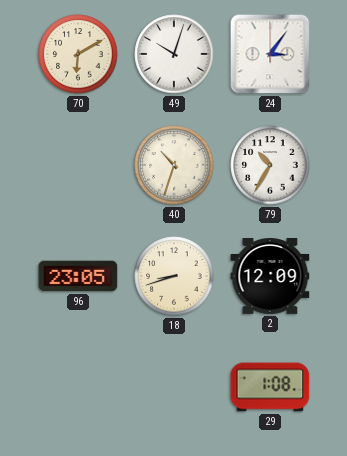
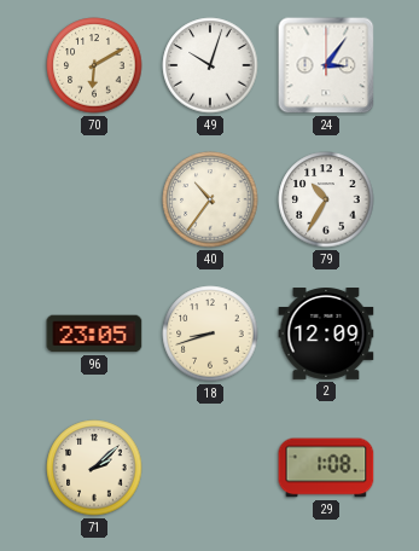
40: 10:33 -> 10:36 (210, 199)
71: none -> 2:08 (94, 468)
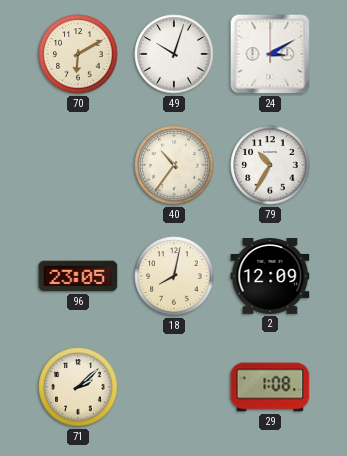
24: 3:06 -> 3:10 (270, 54)
18: 8:42 -> 8:02 (174, 276)
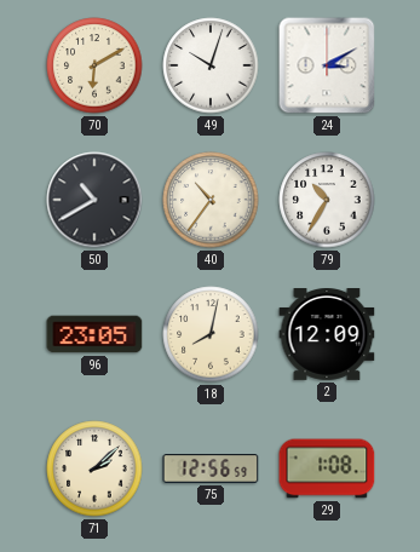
50: none -> 10:40 (94, 200)
75: none -> 12:56 (211, 470)
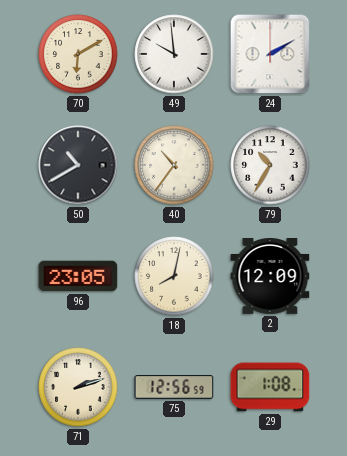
49: 10:03 -> 9:59 (174, 54)
24: 3:10 -> 2:10 (270, 54)
71: 2:08 -> 2:12 (78, 387)
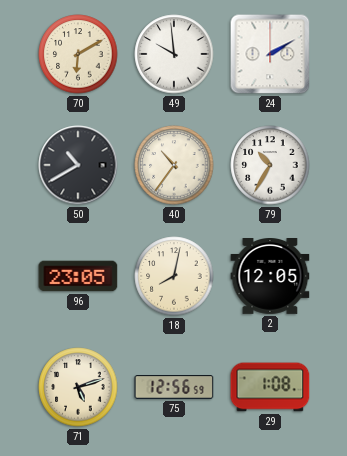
2: 12:09 -> 12:05 (270, 277)
71: 2:12 -> 5:12 (78, 387)
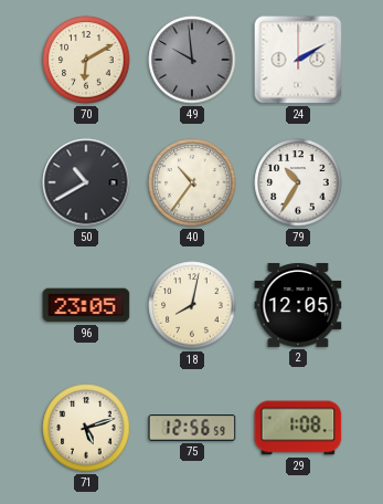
49 dial: white -> grey (192, 60)
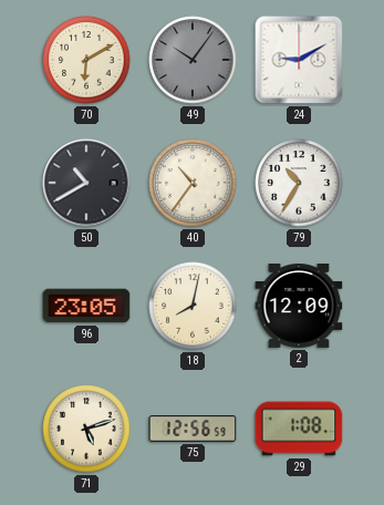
49: 9:59 -> 10:06 (193, 60)
24: 2:10 -> 9:10 (299, 60)
2: 12:05 -> 12:09 (299, 307)
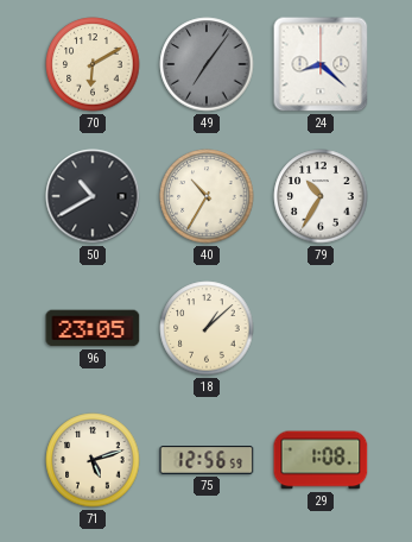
49: 10:06 -> 7:06 (207, 64)
24: 9:10 -> 8:22 (321, 64)
40: 10:36 -> 10:35 (207, 196)
18: 8:02 -> 1:08 (207, 328)
2: 12:09 -> none (299, 307)
